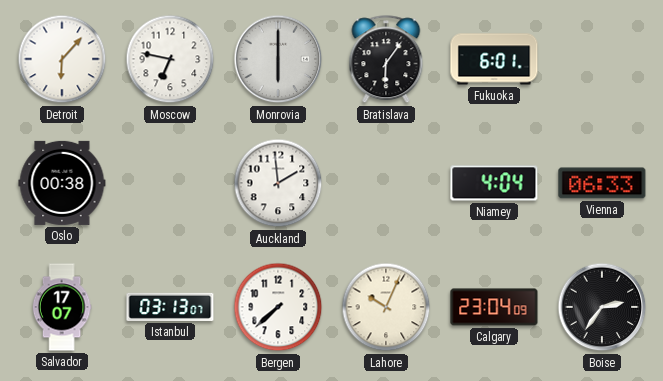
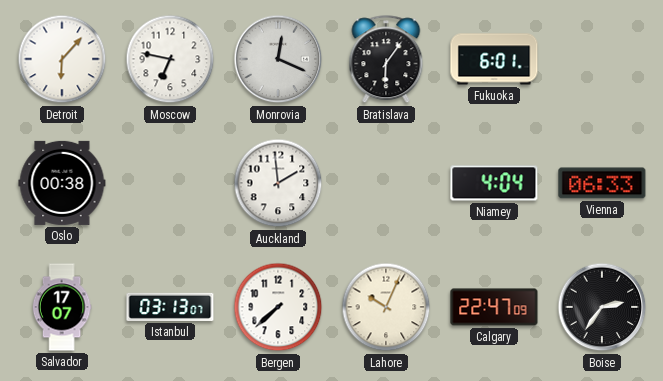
Monrovia: 6:00 -> 12:19 (278, 59)
Calgary: 23:04 -> 22:47 (494, 307)
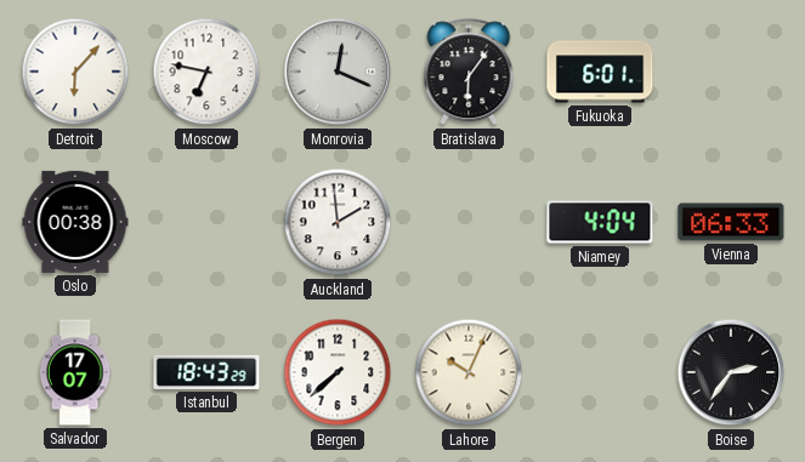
Istanbul: 03:13 -> 18:43 (206, 372)
Calgary: 22:47 -> none (494, 307)
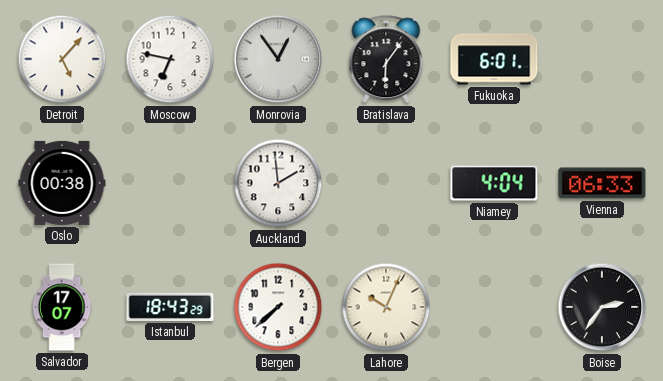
Detroit: 6:07 -> 5:07 (62, 59)
Monrovia: 12:19 -> 12:54 (278, 59)
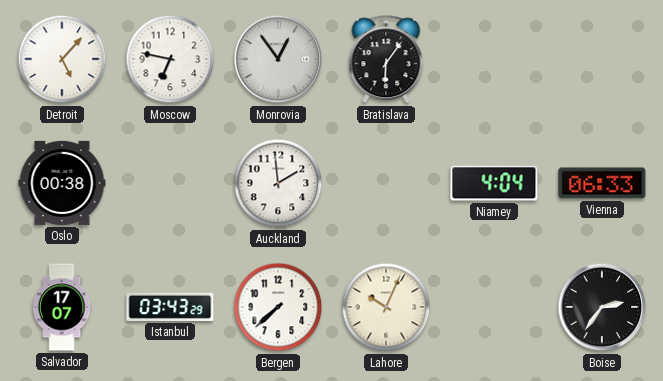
Fukuoka: 6:01 -> none (494, 59)
Istanbul: 18:43 -> 03:43 (170, 307)
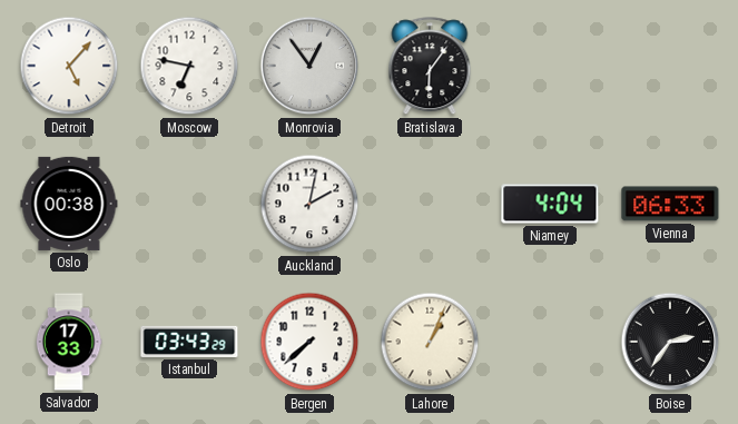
Auckland: 1:59 -> 2:02 (309, 204)
Salvador: 17:07 -> 17:33 (69, 342)
Lahore: 10:04 -> 1:04 (430, 342)
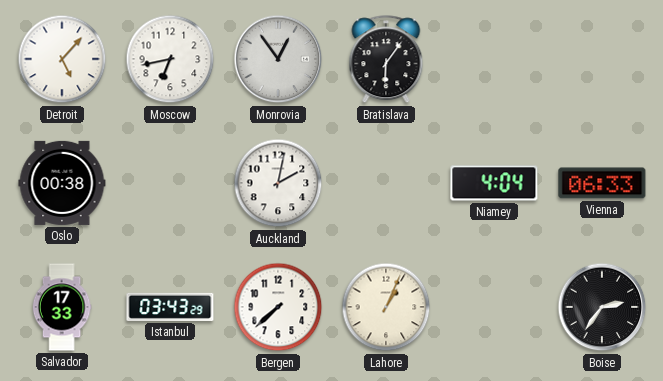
Moscow: 6:47 -> 6:43 (170, 59)
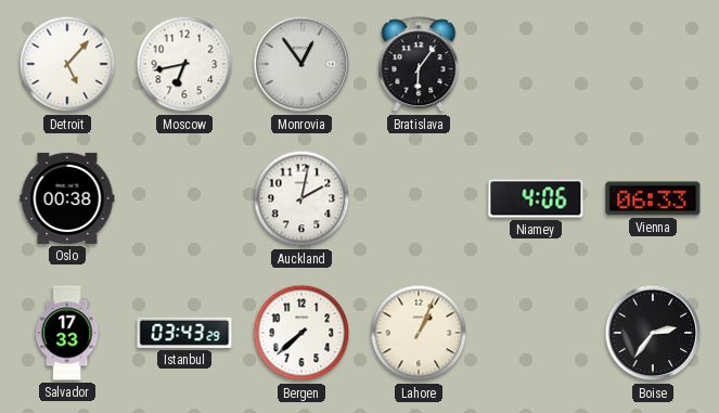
Niamey: 4:04 -> 4:06 (536, 198)
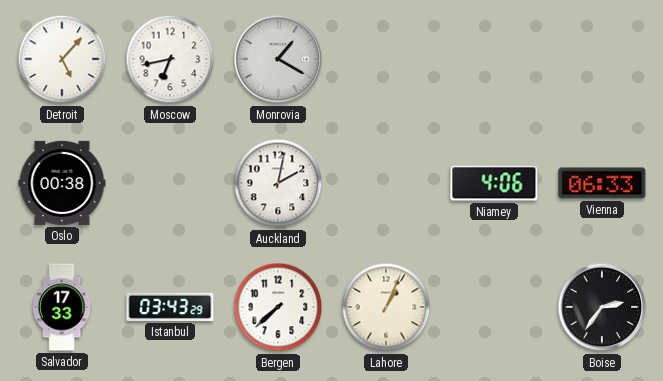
Monrovia: 12:54 -> 1:20 (278, 59)
Bratislava: 6:06 -> none (419, 65)
